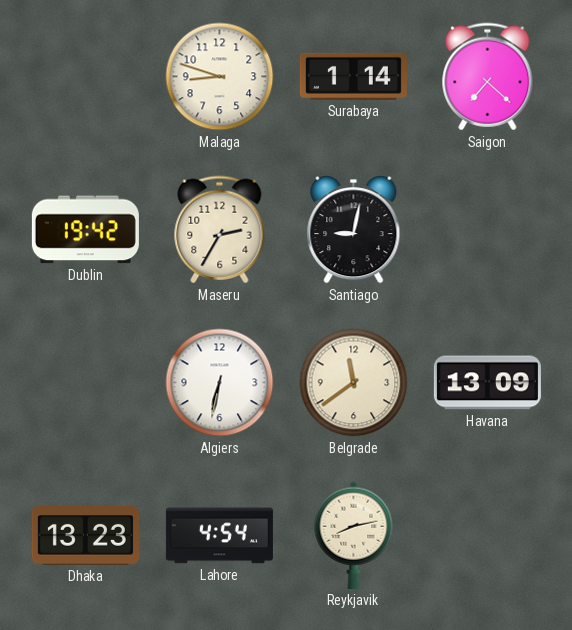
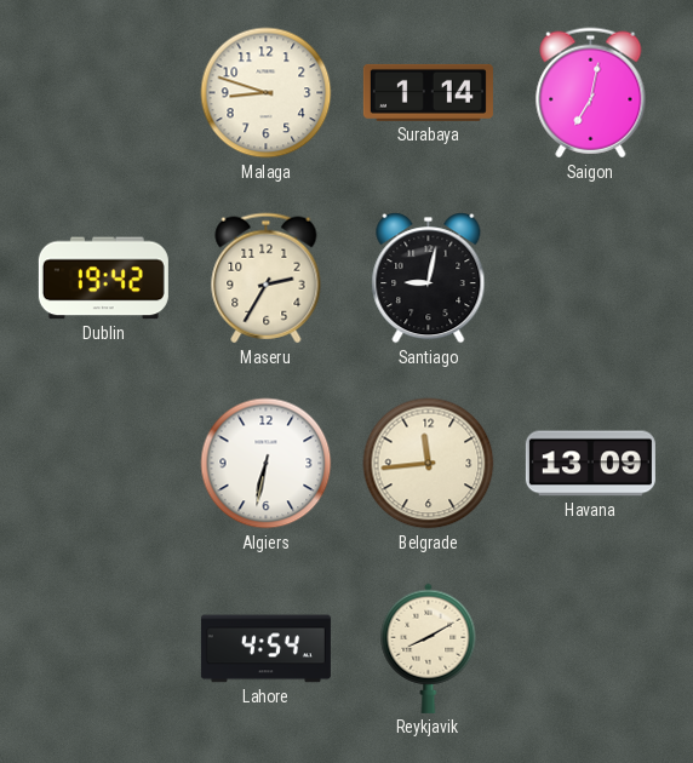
Saigon: 7:22 -> 7:02 (591, 93)
Belgrade: 11:39 -> 11:44 (429, 464)
Dhaka: 13:23 -> none (85, 536)
Reykjavik: 8:13 -> 8:10 (429, 648)
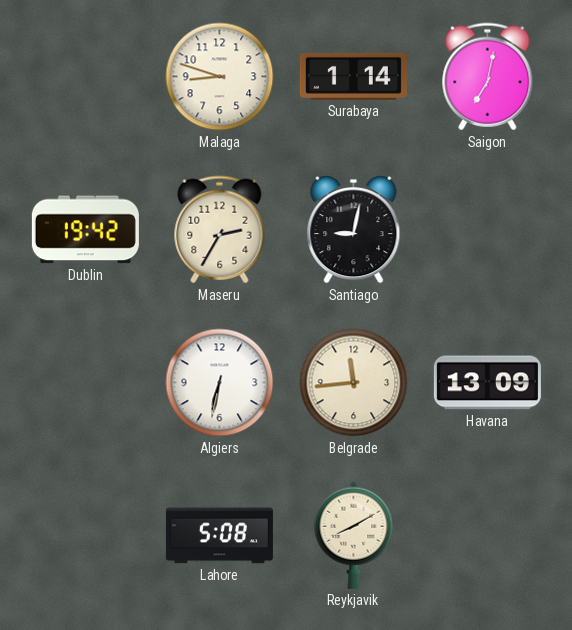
Lahore: 4:54 -> 5:08 (219, 536)
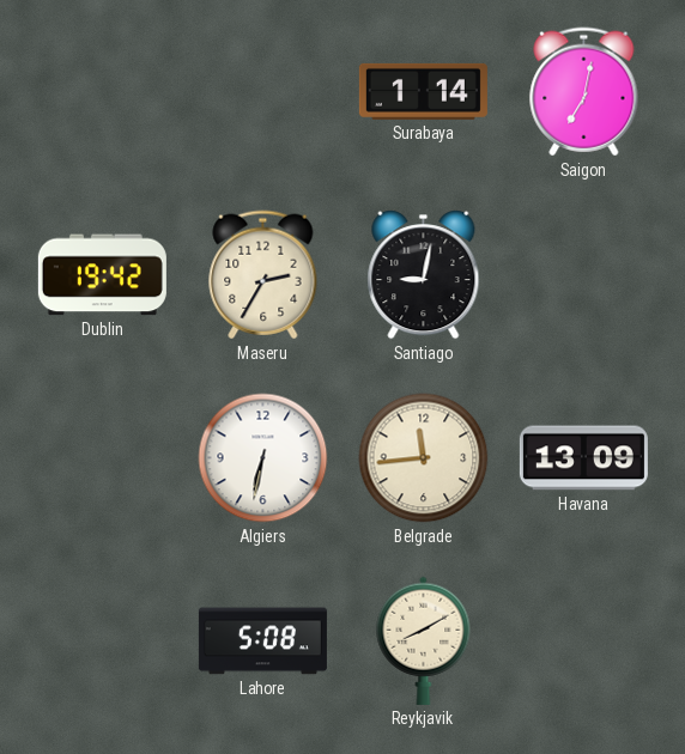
Malaga: 8:48 -> none (220, 77)
